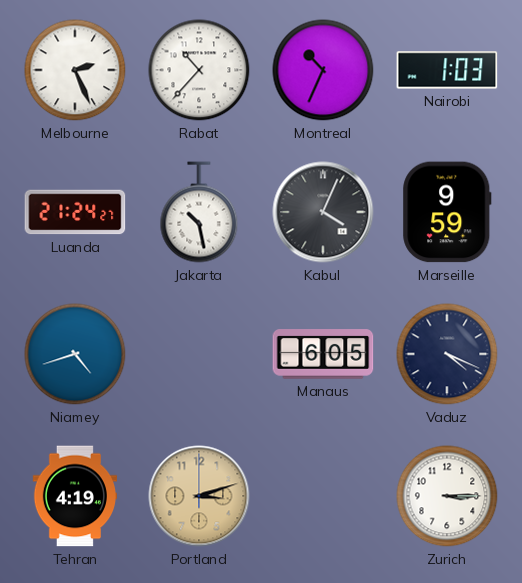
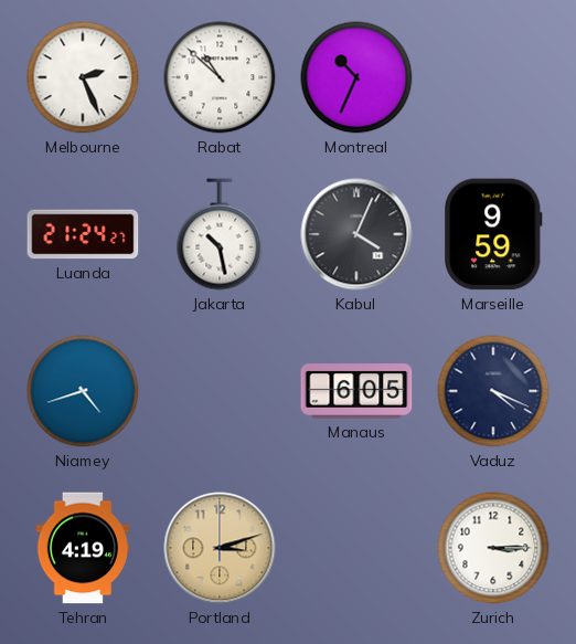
Rabat: 10:37 -> 10:52 (220, 77)
Nairobi: 1:03 -> none (447, 70)
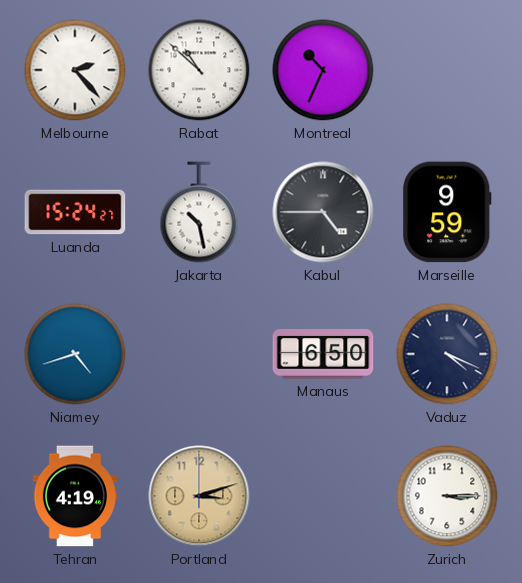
Melbourne: 2:26 -> 2:23 (75, 70)
Luanda: 21:24 -> 15:24 (75, 212)
Kabul: 4:04 -> 4:45 (323, 212)
Manaus: 6:05 -> 6:50 (323, 354)
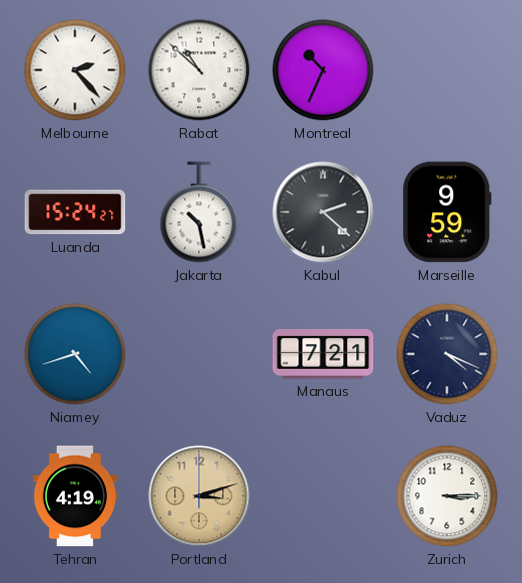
Kabul: 4:45 -> 2:22 (323, 212)
Manaus: 6:50 -> 7:21 (323, 354)
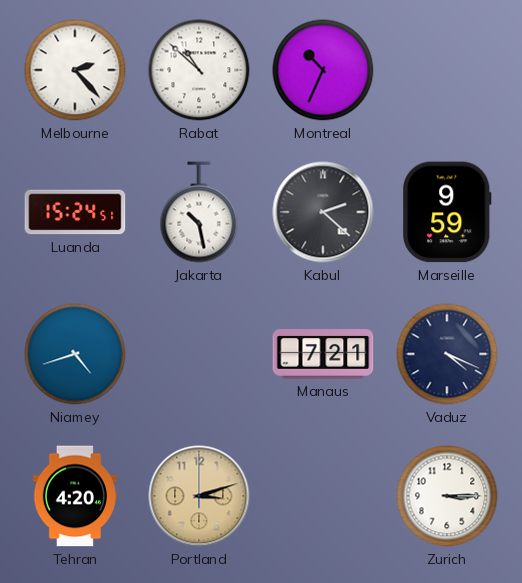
Luanda: 15:24:27 -> 15:24:51 (75, 212)
Tehran: 4:19 -> 4:20 (74, 496)
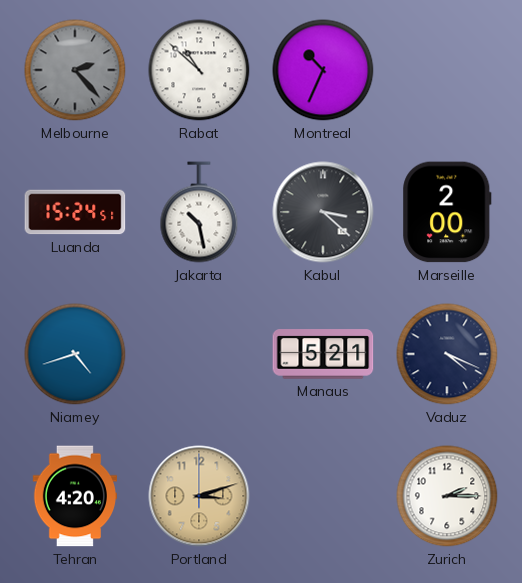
Melbourne dial: white -> grey (75, 70)
Kabul: 2:22 -> 3:22 (323, 212)
Marseille: 9:59 -> 2:00 (447, 212)
Manaus: 7:21 -> 5:21 (323, 354)
Zurich: 3:15 -> 2:15 (447, 496)
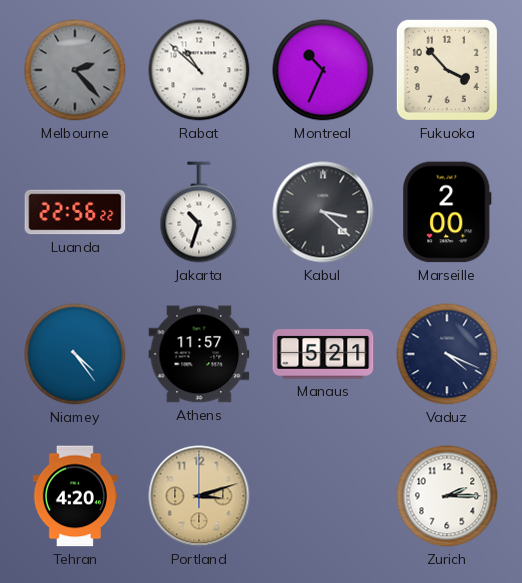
Fukuoka: none -> 3:53 (447, 70)
Luanda: 15:24 -> 22:56 (75, 212)
Jakarta: 10:28 -> 10:33 (199, 212)
Niamey: 4:42 -> 4:24 (75, 354)
Athens: none -> 11:57 (199, 354)
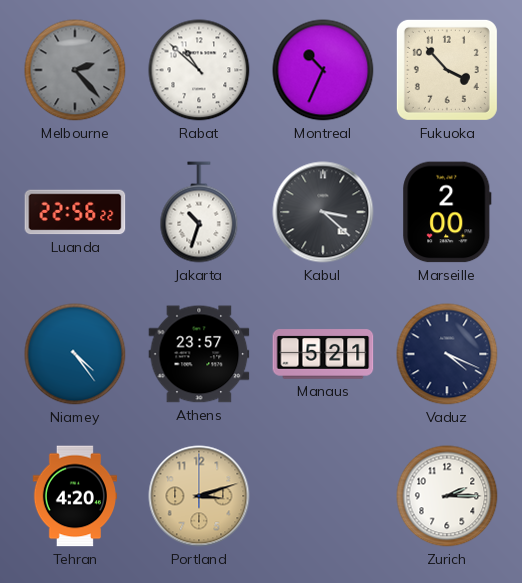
Athens: 11:57 -> 23:57 (199, 354)
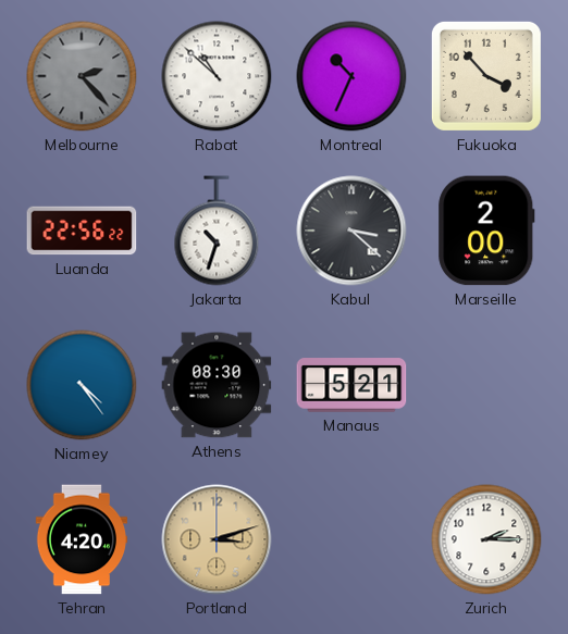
Athens: 23:57 -> 08:30 (217, 385)
Vaduz: 4:19 -> none (447, 354)
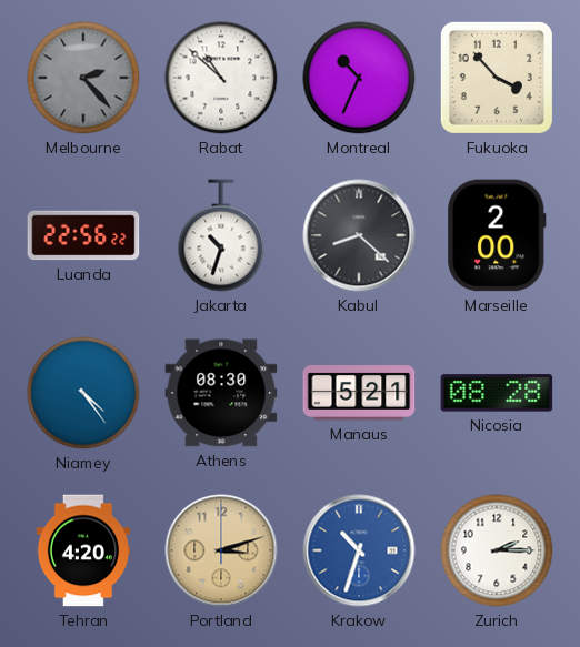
Kabul: 3:22 -> 8:22 (359, 235)
Nicosia: none -> 08:28 (497, 393)
Krakow: none -> 10:33 (359, 550)
